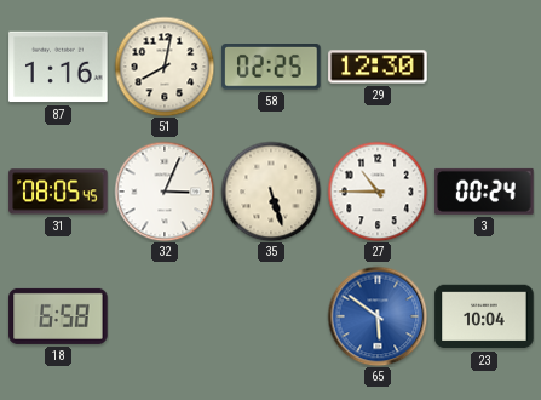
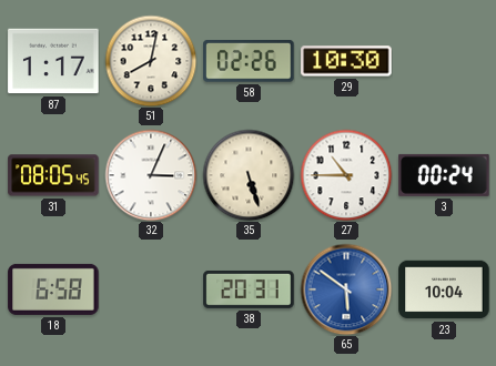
87: 1:16 -> 1:17 (53, 61)
58: 02:25 -> 02:26 (249, 62)
29: 12:30 -> 10:30 (346, 61)
38: none -> 20:31 (249, 289)
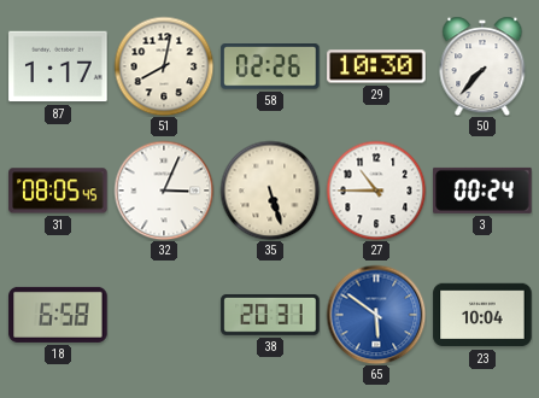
50: none -> 7:37 (482, 66)
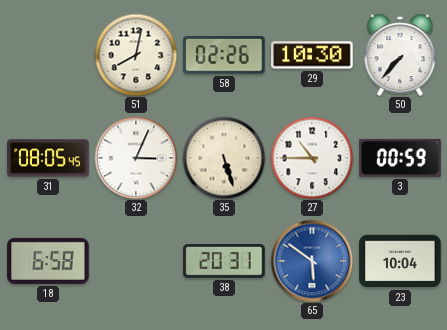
87: 1:17 -> none (58, 66)
3: 00:24 -> 00:59 (400, 158)
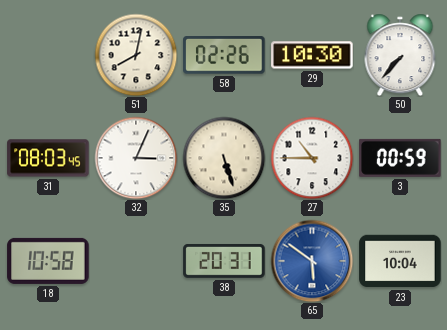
31: 08:05 -> 08:03 (48, 158)
18: 6:58 -> 10:58 (48, 261)
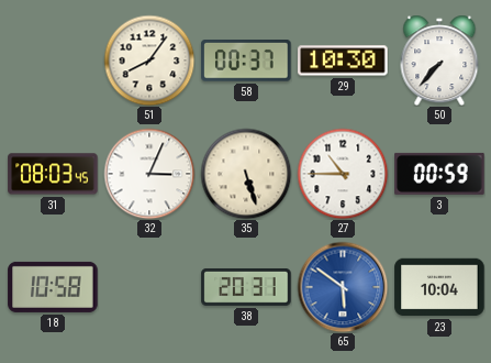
51: 8:02 -> 8:06 (149, 61)
58: 02:26 -> 00:37 (246, 62)
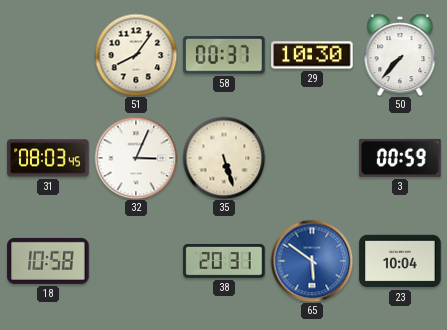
27: 10:45 -> none (343, 174)
